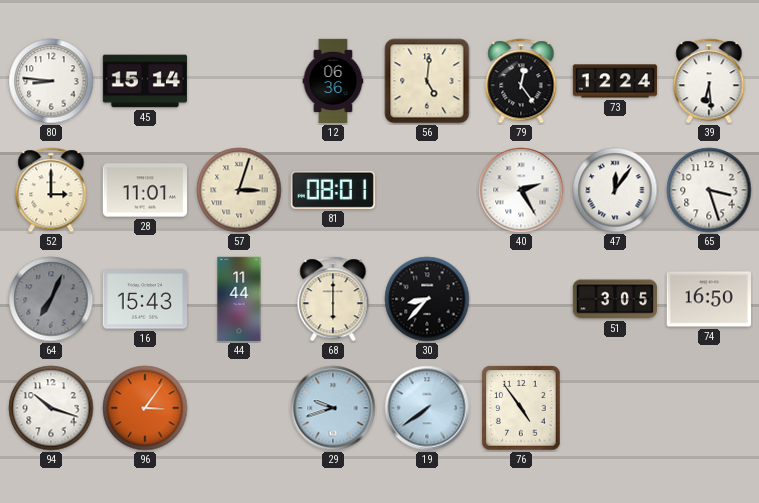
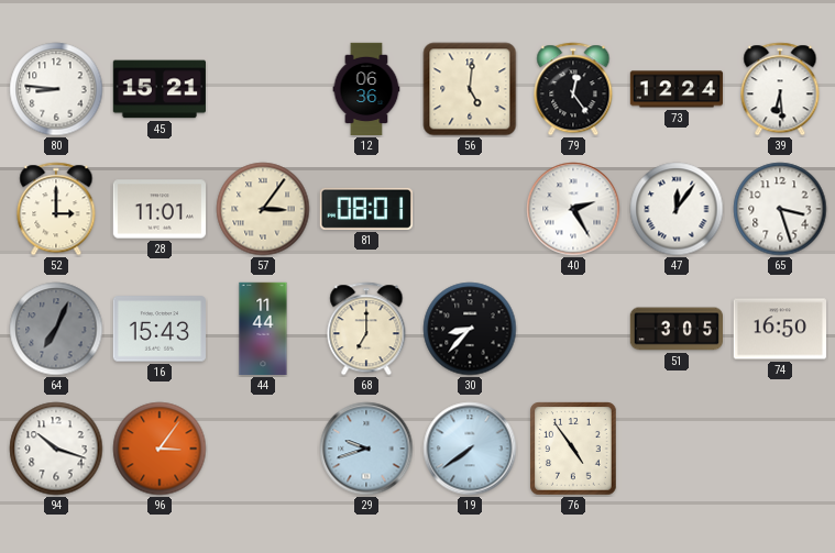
45: 15:14 -> 15:21 (158, 89)
57: 3:03 -> 3:06 (263, 209)
68: 6:00 -> 7:00 (366, 329)
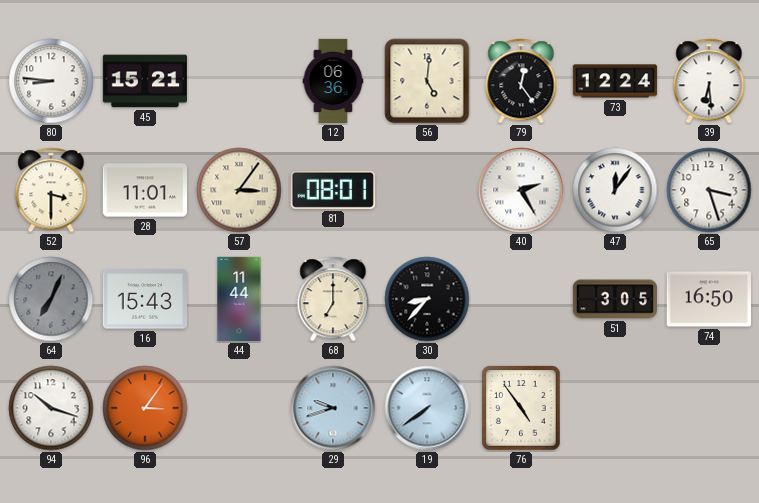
52: 3:00 -> 3:30 (51, 190)
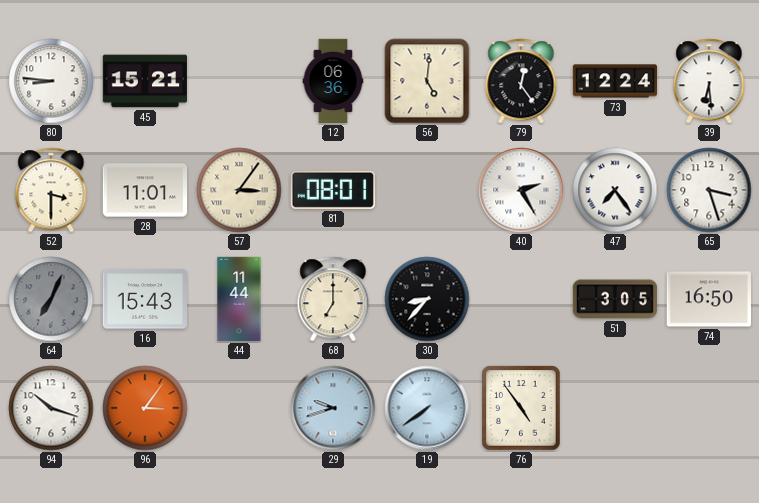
47: 12:06 -> 7:24 (615, 190)
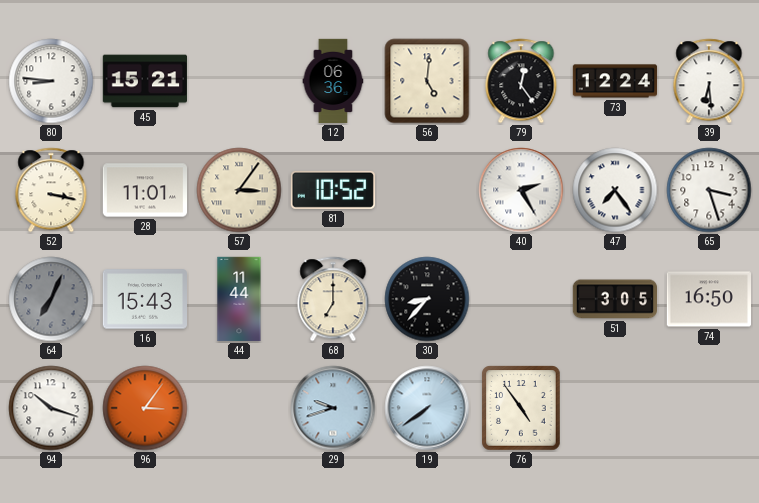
52: 3:30 -> 3:17 (51, 190)
81: 08:01 -> 10:52 (333, 190)
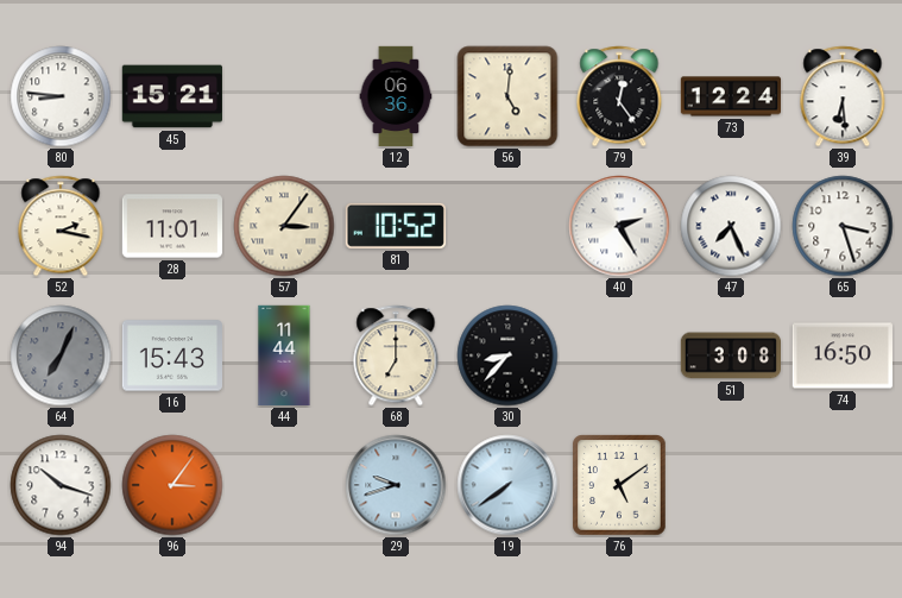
52: 3:17 -> 2:17 (61, 226)
47: 7:24 -> 7:26 (731, 226)
51: 3:05 -> 3:08 (730, 355)
76: 4:54 -> 5:09 (619, 485)
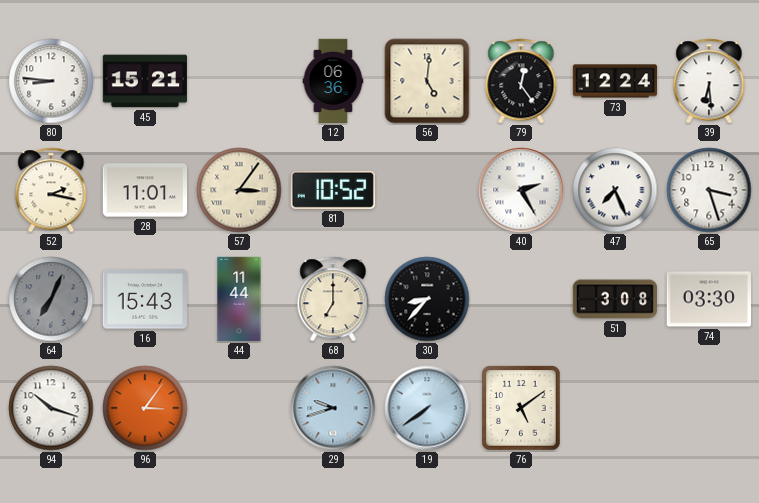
74: 16:50 -> 03:30 (708, 299)
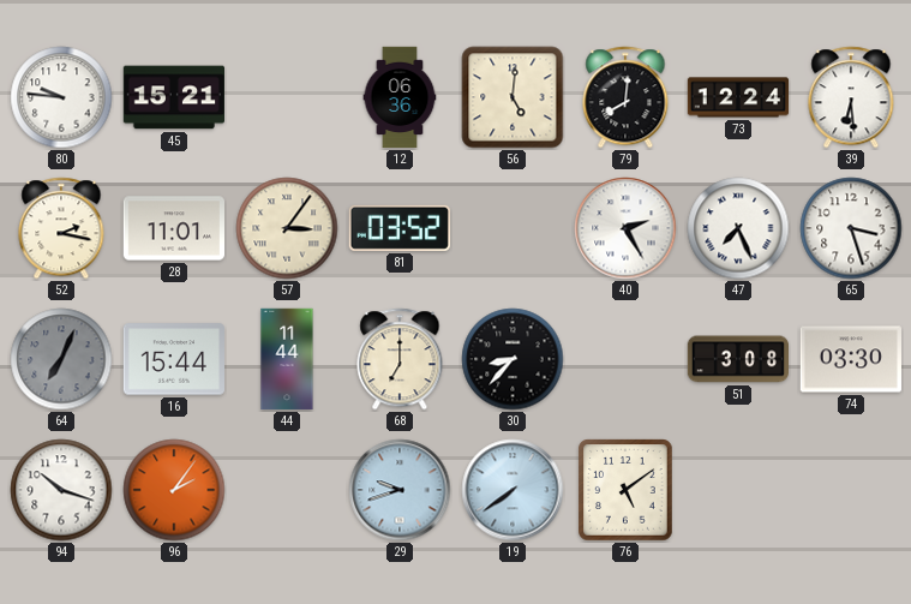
80: 8:46 -> 9:46 (61, 97)
79: 12:24 -> 8:01 (625, 97)
81: 10:52 -> 03:52 (400, 228)
16: 15:43 -> 15:44 (173, 359)
96: 3:06 -> 2:06 (174, 490)
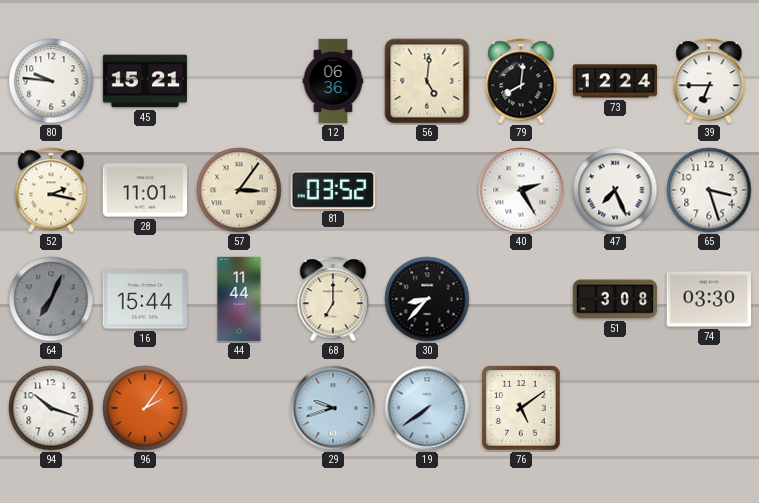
39: 6:29 -> 6:45 (709, 81)
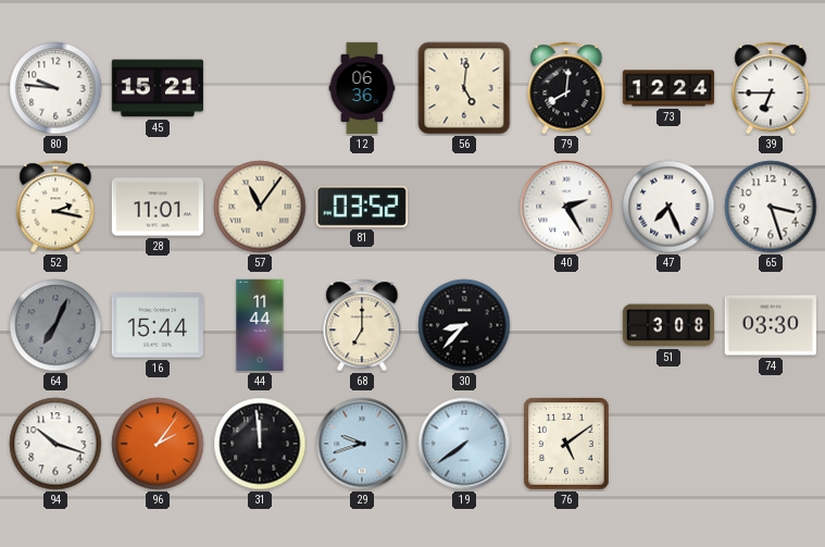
57: 3:06 -> 11:06 (260, 207)
31: none -> 11:59 (260, 444)
